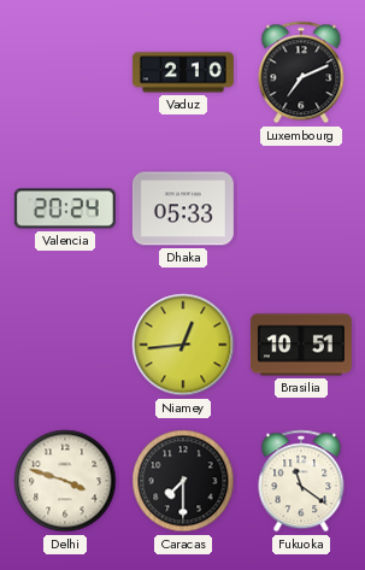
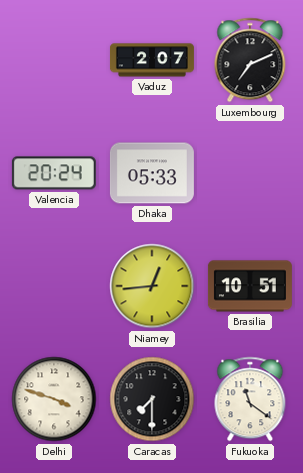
Vaduz: 2:10 -> 2:07 (152, 60)
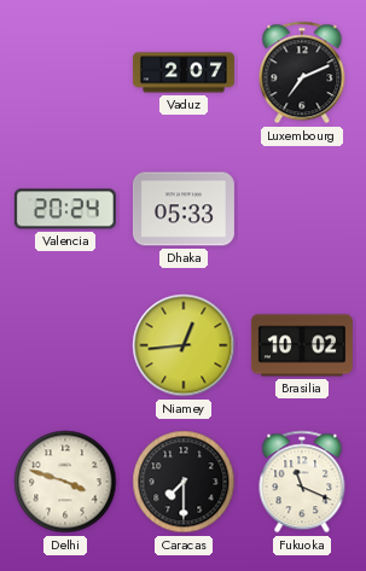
Brasilia: 10:51 -> 10:02 (302, 345)
Fukuoka: 11:21 -> 11:19 (302, 482)
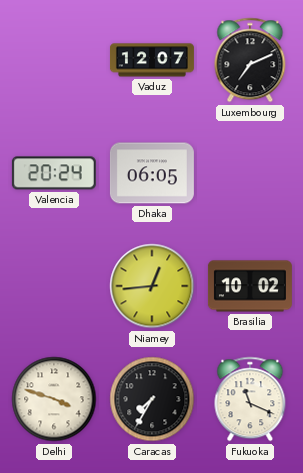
Vaduz: 2:07 -> 12:07 (152, 60)
Dhaka: 05:33 -> 06:05 (152, 173)
Caracas: 7:30 -> 7:35 (152, 399)
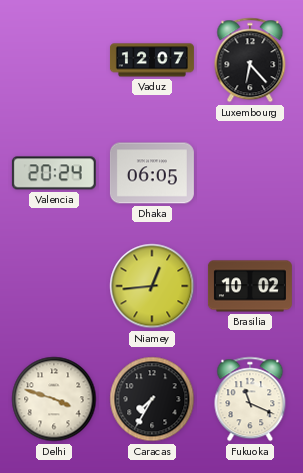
Luxembourg: 7:11 -> 6:23 (250, 60)
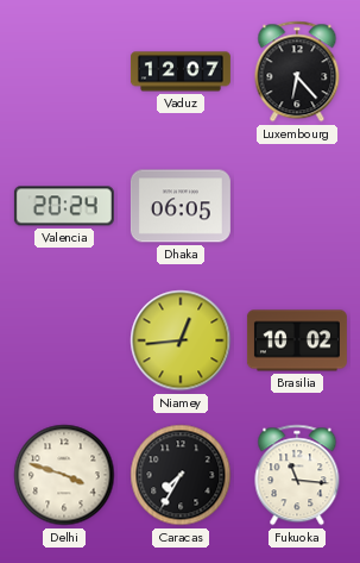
Fukuoka: 11:19 -> 11:16 (297, 475)
